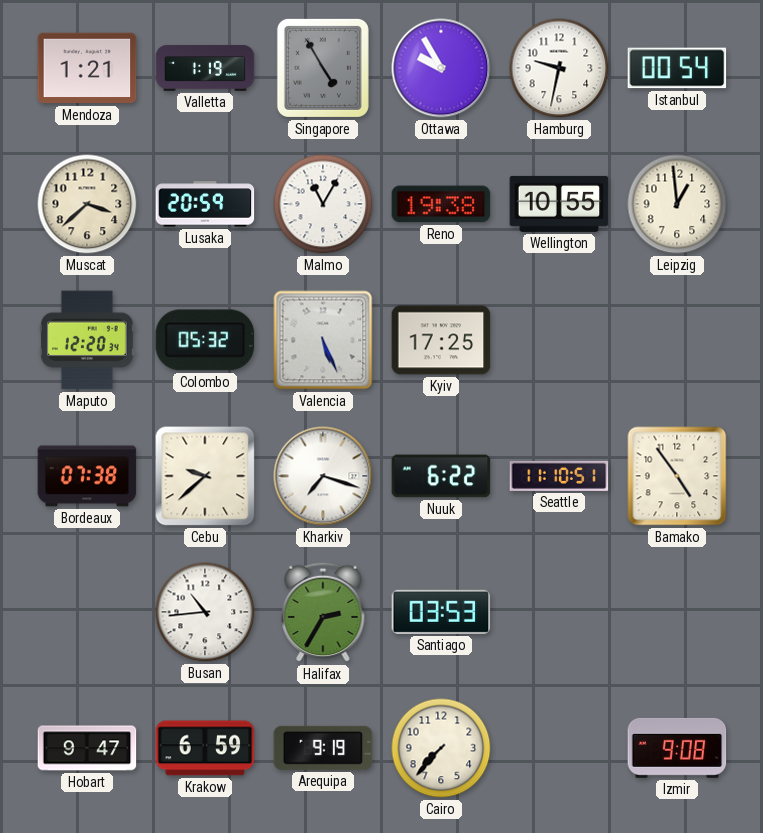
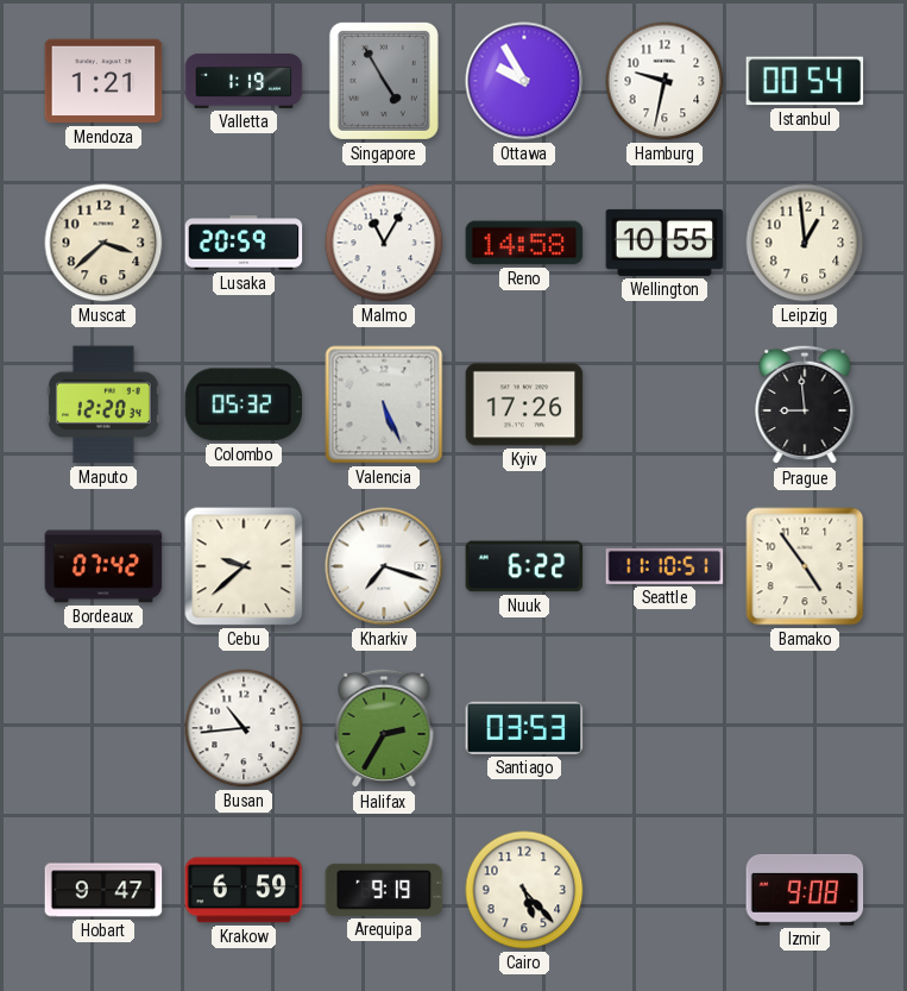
Reno: 19:38 -> 14:58 (524, 243)
Kyiv: 17:25 -> 17:26 (524, 404)
Prague: none -> 8:59 (805, 404)
Bordeaux: 07:38 -> 07:42 (103, 566)
Cairo: 7:37 -> 5:23 (524, 890)
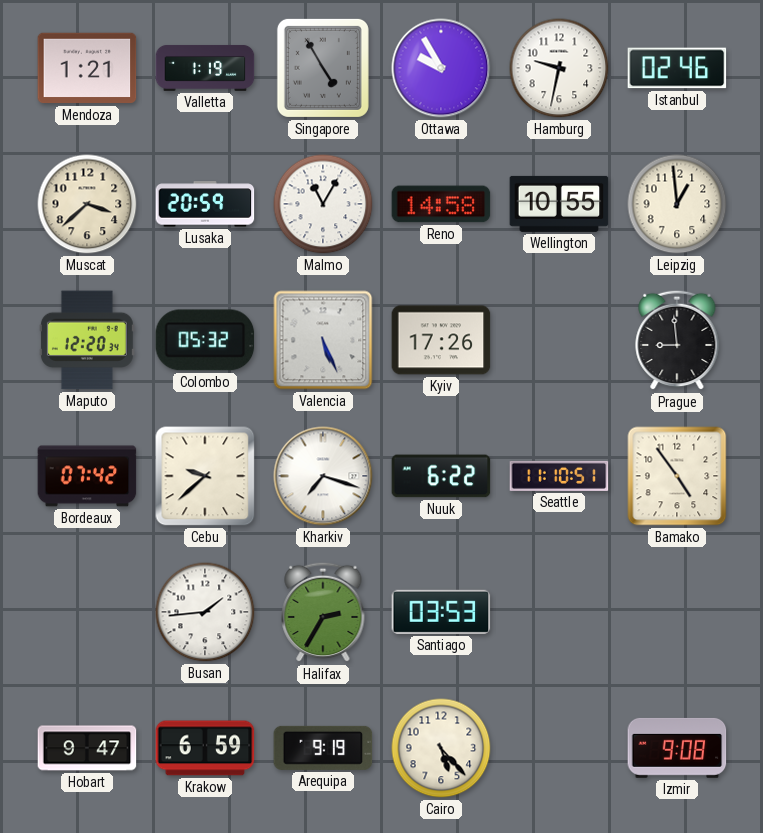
Istanbul: 00:54 -> 02:46 (677, 68)
Busan: 10:44 -> 1:44 (205, 612)
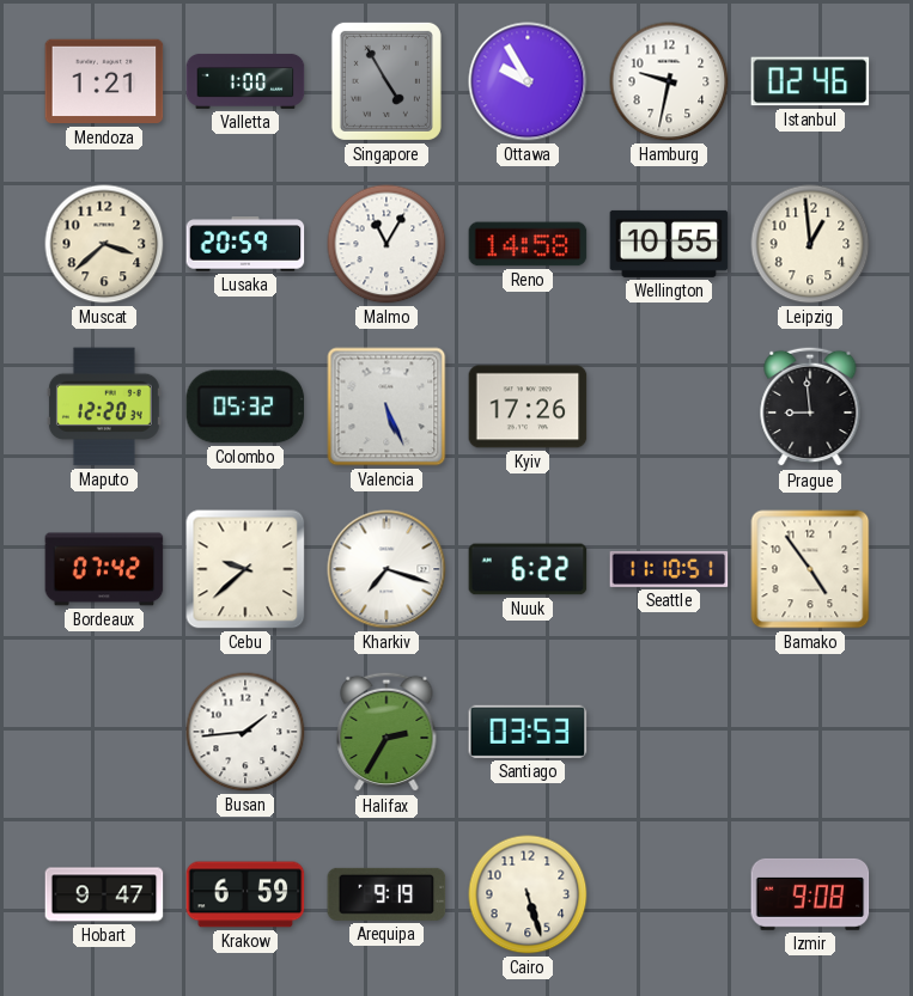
Valletta: 1:19 -> 1:00 (245, 81)
Cairo: 5:23 -> 5:27 (528, 894)
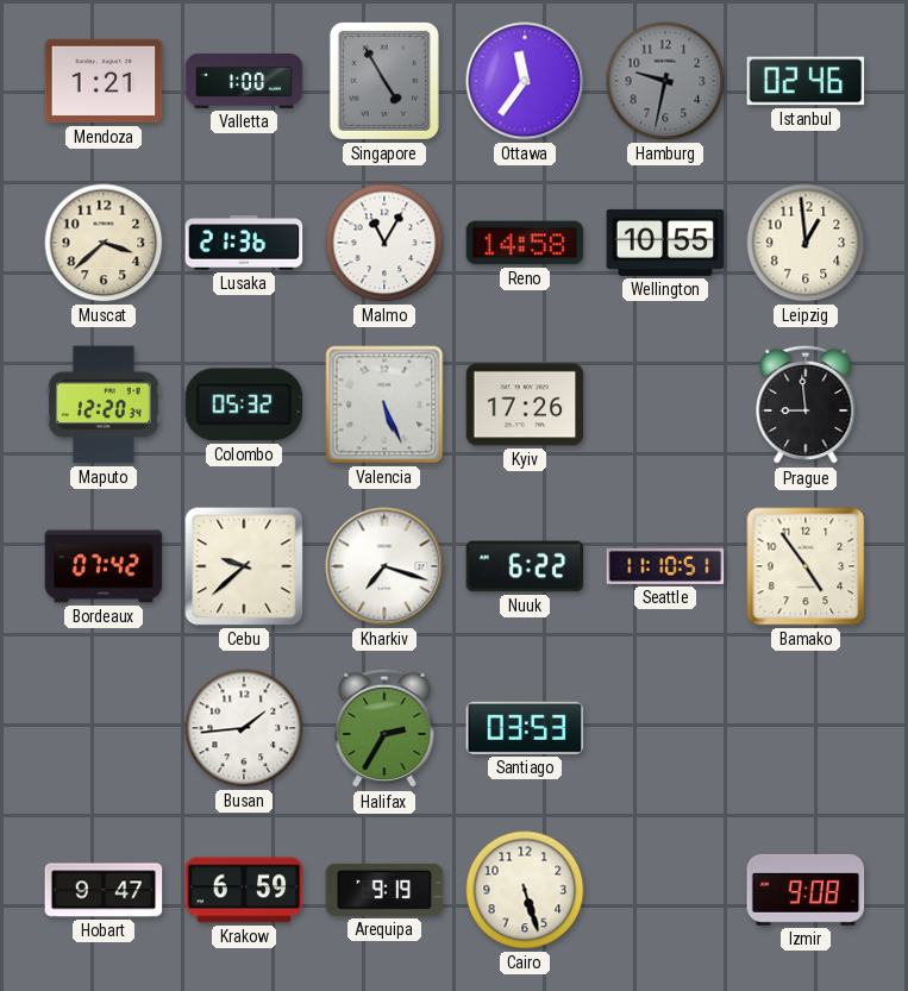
Ottawa: 9:55 -> 11:36 (525, 81)
Hamburg dial: white -> grey (665, 81)
Lusaka: 20:59 -> 21:36 (244, 243)
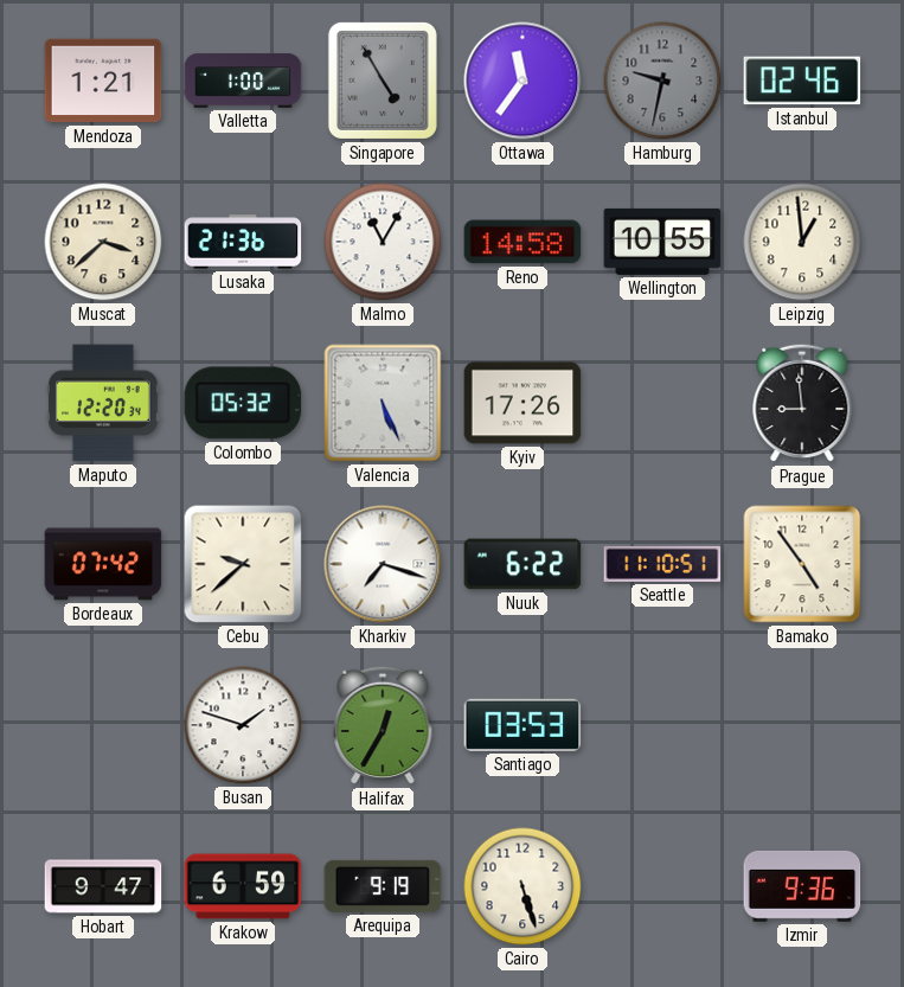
Busan: 1:44 -> 1:48 (243, 725)
Halifax: 2:35 -> 12:35 (383, 725)
Izmir: 9:08 -> 9:36 (802, 886)
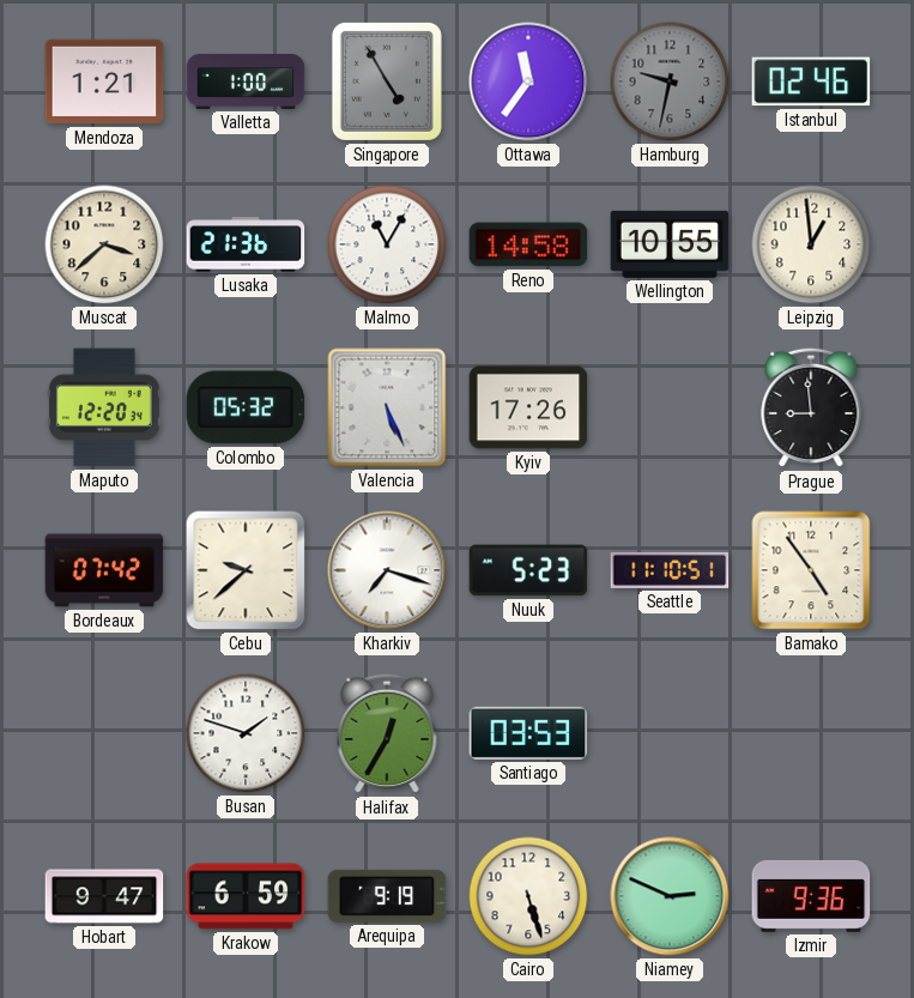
Nuuk: 6:22 -> 5:23 (528, 570)
Niamey: none -> 2:49 (670, 896)
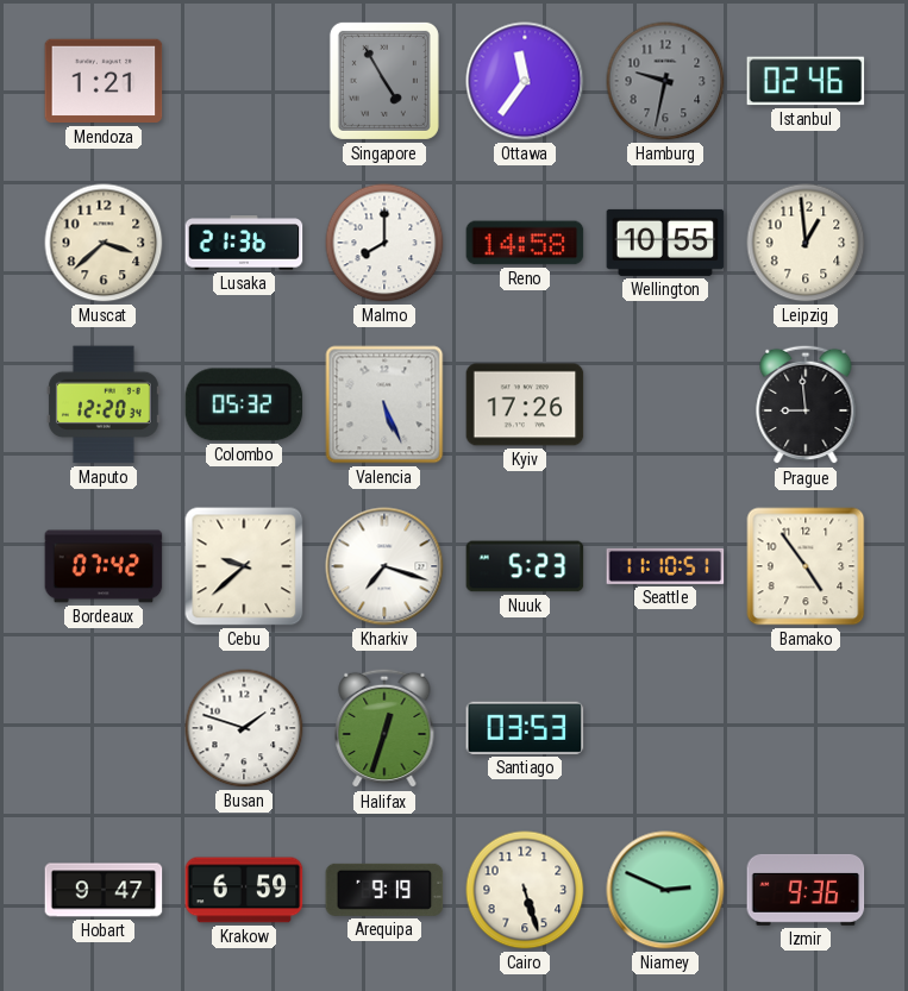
Valletta: 1:00 -> none (246, 81)
Malmo: 11:05 -> 8:00 (384, 243)
Halifax: 12:35 -> 12:33 (384, 728)
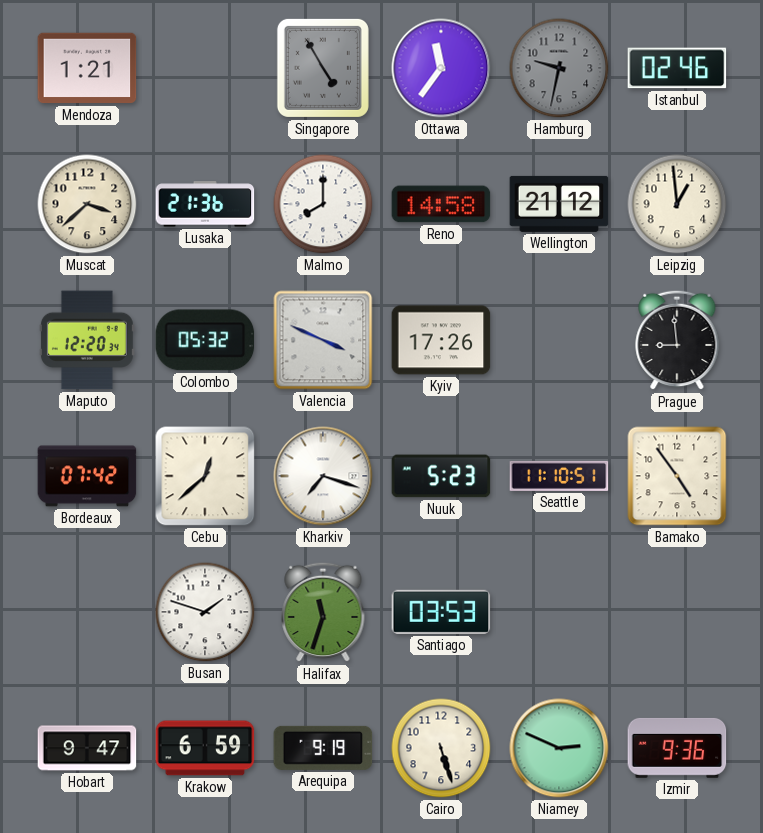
Wellington: 10:55 -> 21:12 (559, 204)
Valencia: 5:26 -> 3:49 (323, 340)
Cebu: 9:38 -> 12:38 (205, 476)
Halifax: 12:33 -> 11:33 (323, 612)
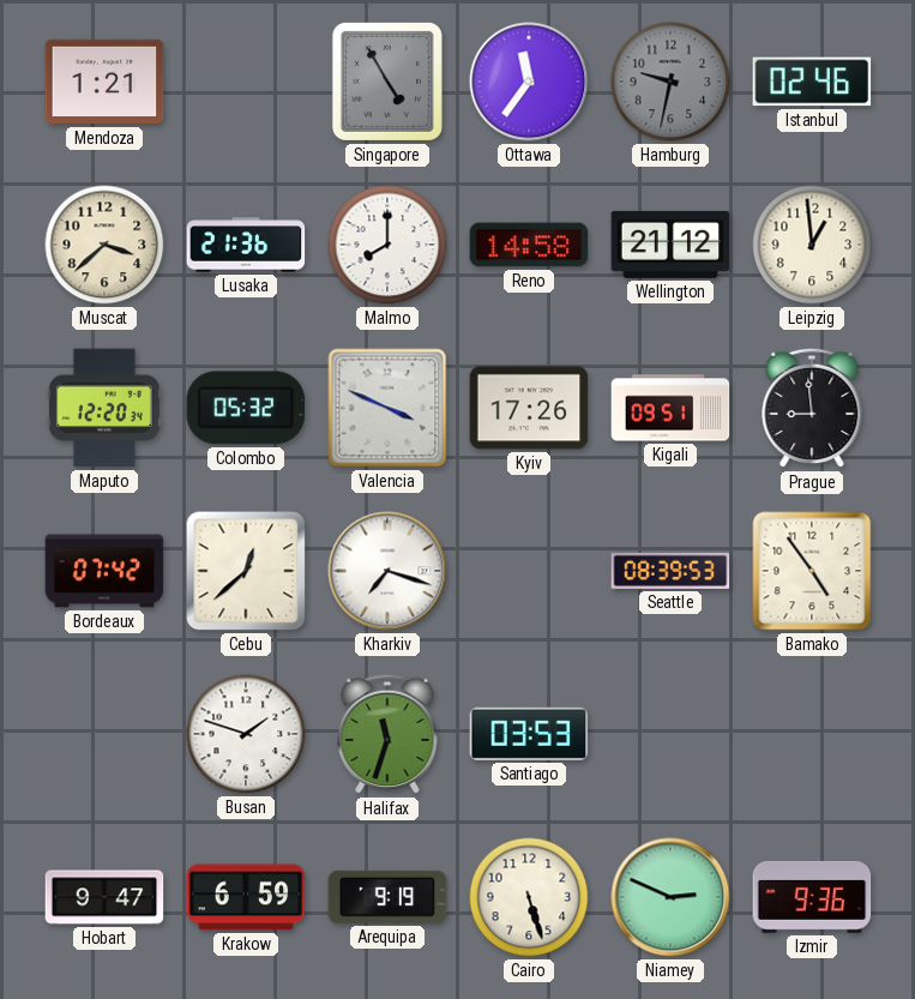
Kigali: none -> 09:51 (670, 408)
Nuuk: 5:23 -> none (441, 476)
Seattle: 11:10 -> 08:39 (670, 571)
